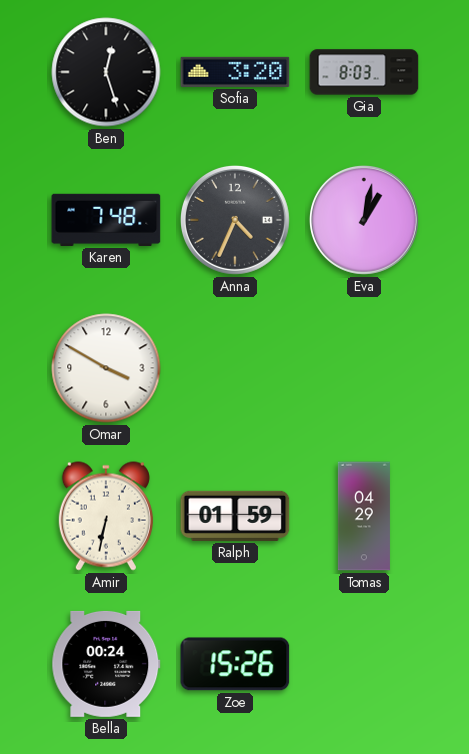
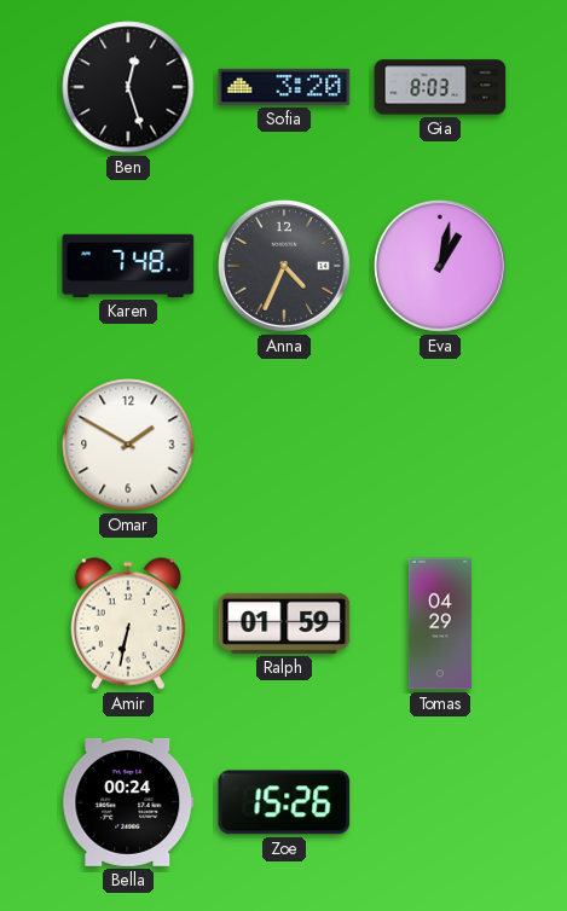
Omar: 3:50 -> 1:50 (128, 445)
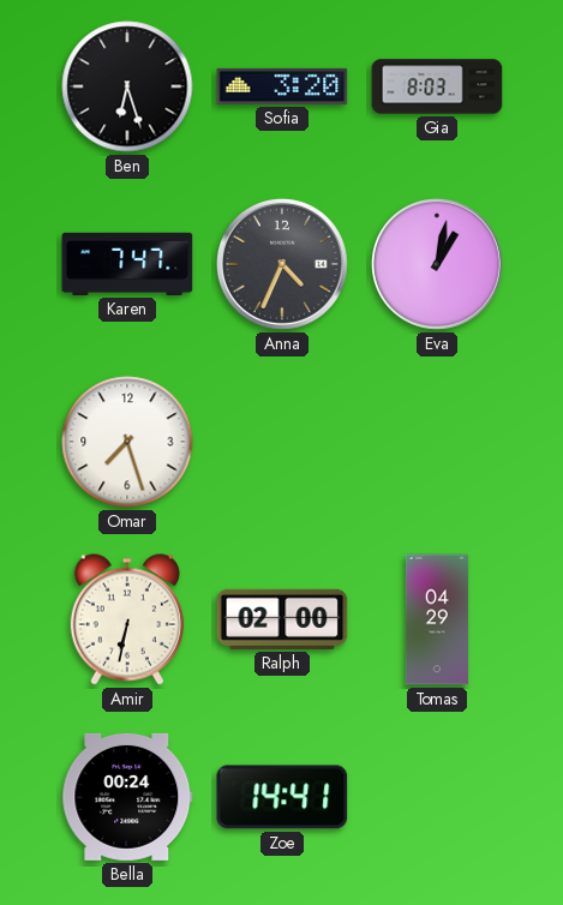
Ben: 12:27 -> 6:27 (127, 86)
Karen: 7:48 -> 7:47 (127, 264)
Omar: 1:50 -> 7:27 (127, 442)
Ralph: 01:59 -> 02:00 (282, 619)
Zoe: 15:26 -> 14:41 (282, 797)
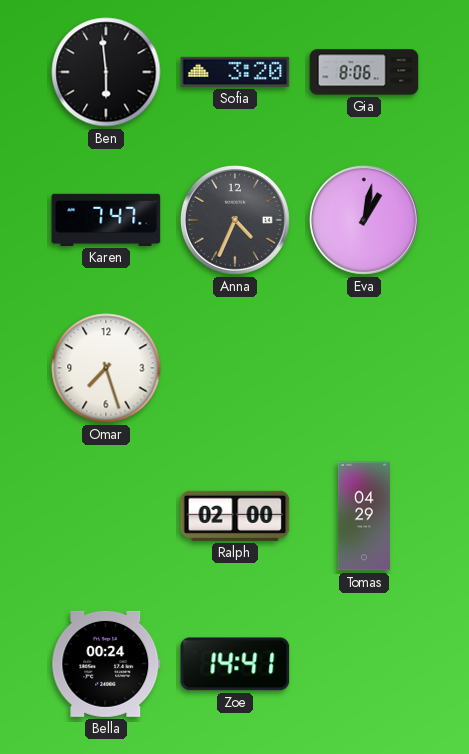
Ben: 6:27 -> 5:59 (106, 72)
Gia: 8:03 -> 8:06 (364, 72)
Amir: 6:32 -> none (127, 619)
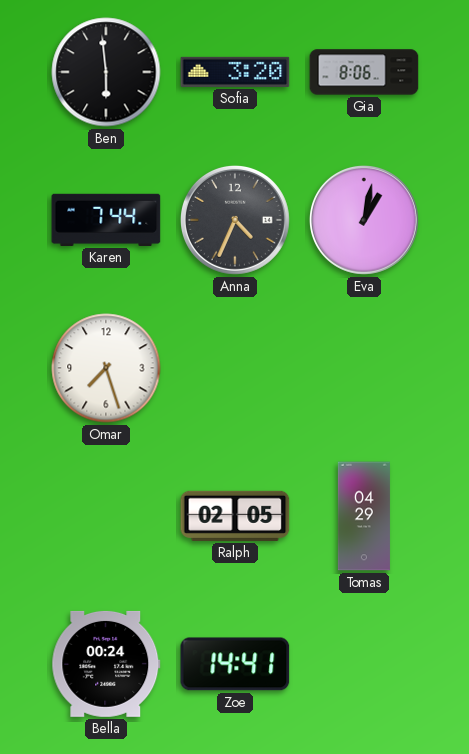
Karen: 7:47 -> 7:44 (106, 220)
Ralph: 02:00 -> 02:05 (235, 516)
